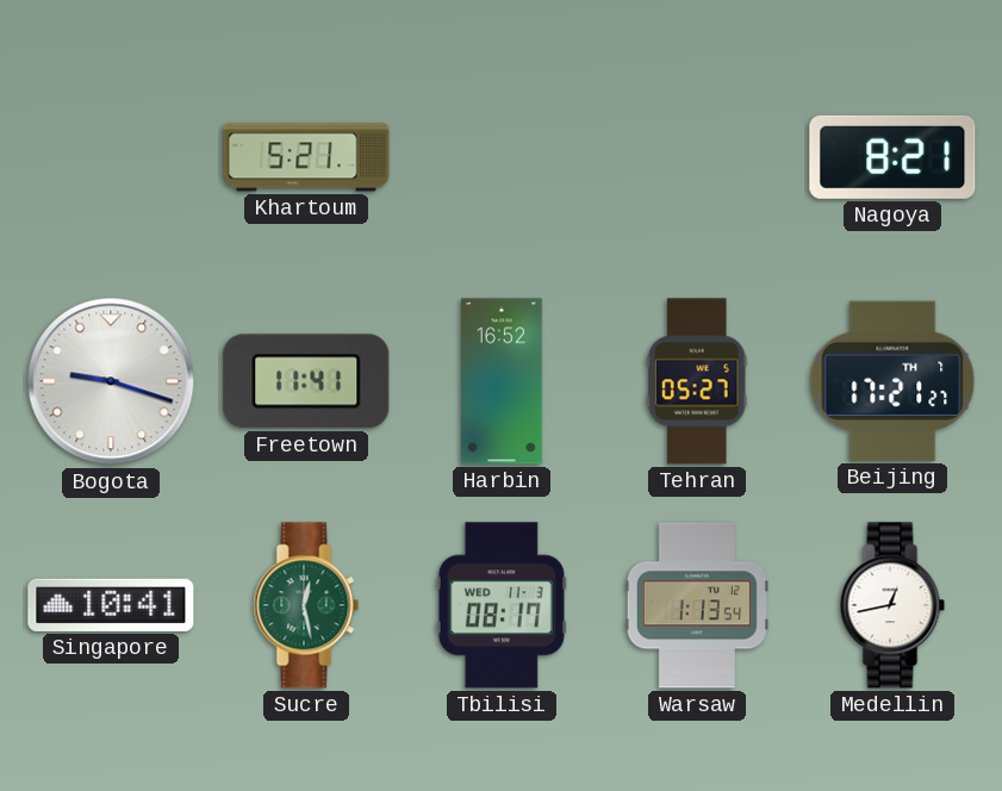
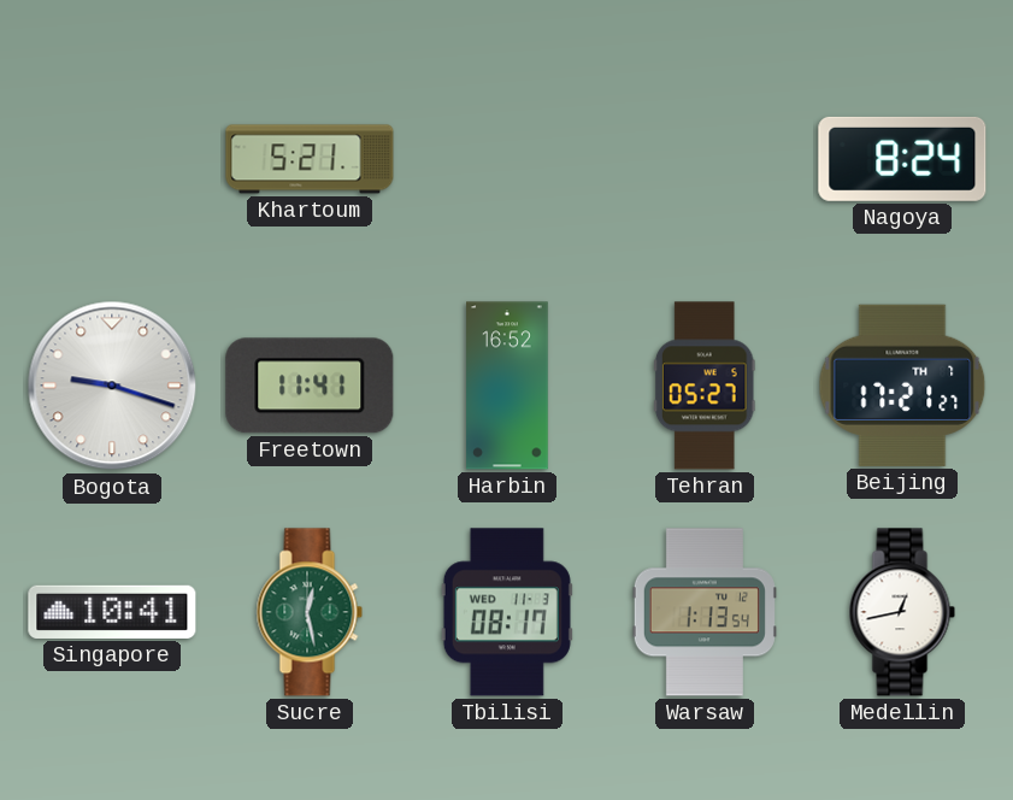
Nagoya: 8:21 -> 8:24 (902, 159)
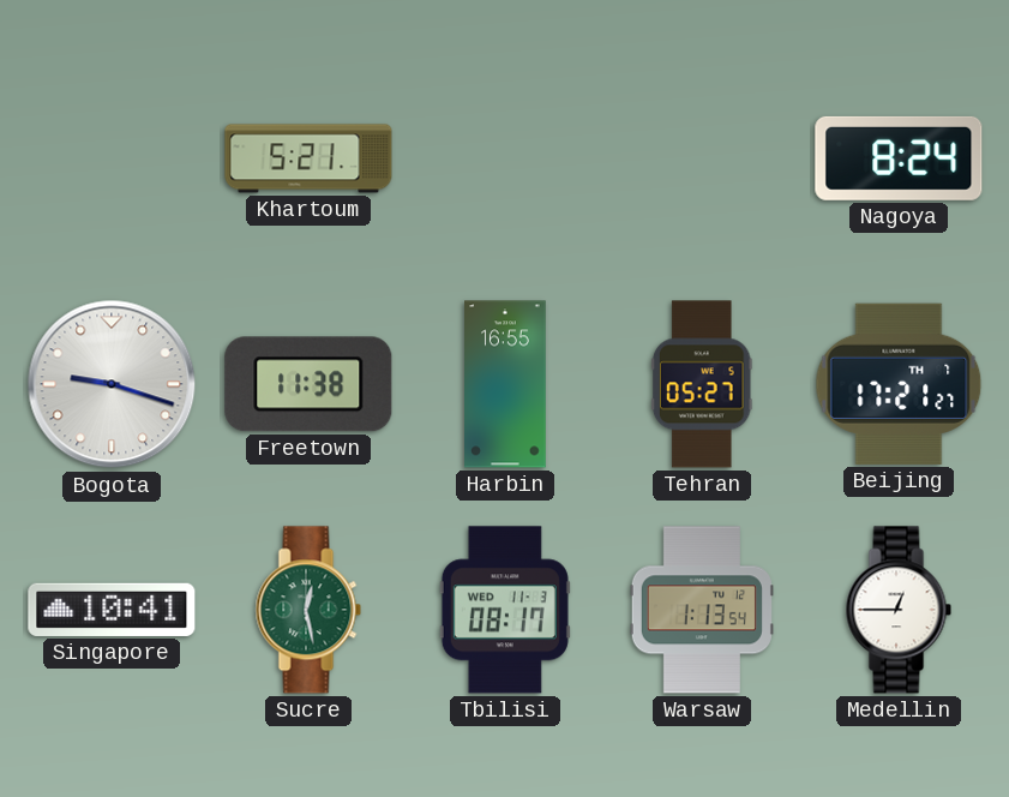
Freetown: 11:41 -> 11:38 (308, 384)
Harbin: 16:52 -> 16:55 (505, 384)
Medellin: 12:43 -> 12:45 (899, 610)
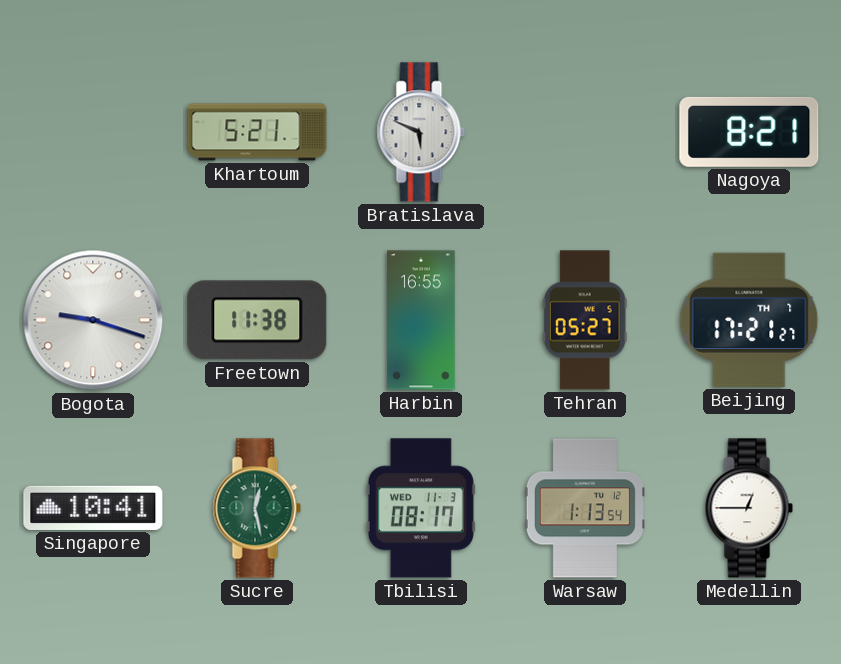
Bratislava: none -> 5:49 (421, 132)
Nagoya: 8:24 -> 8:21 (749, 132)
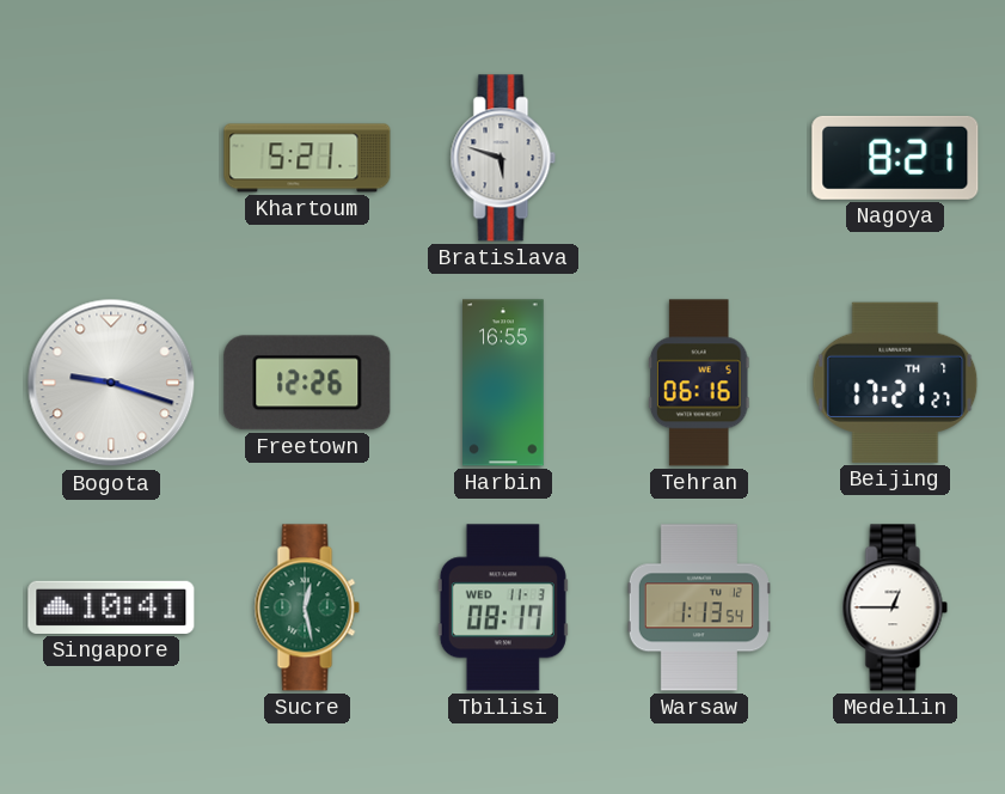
Bratislava: 5:49 -> 5:48 (503, 158)
Freetown: 11:38 -> 12:26 (307, 383)
Tehran: 05:27 -> 06:16 (699, 383)
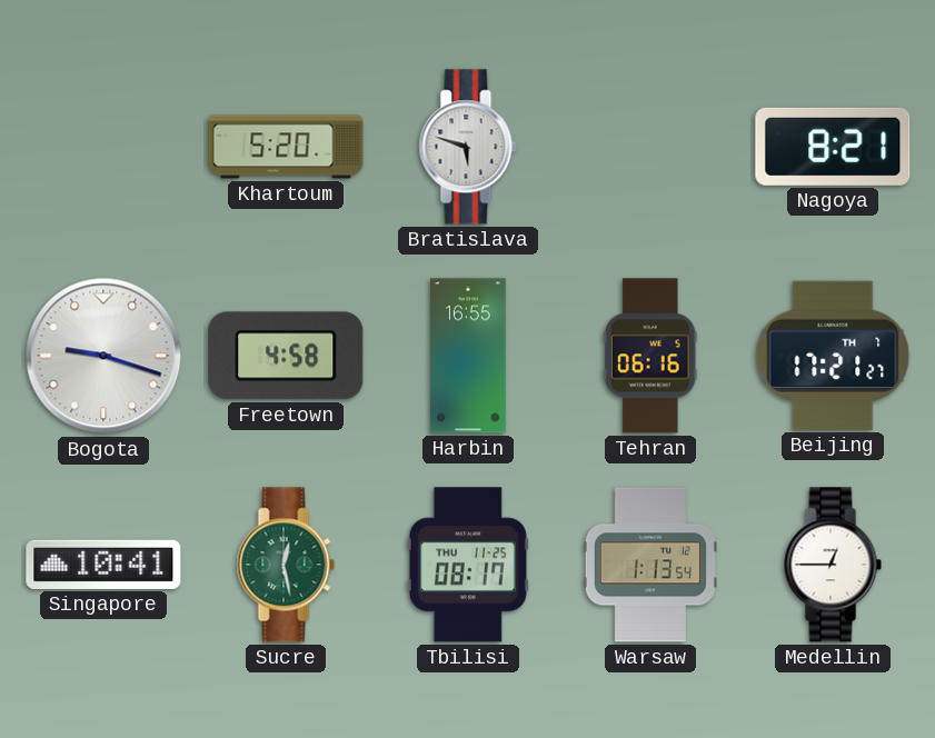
Khartoum: 5:21 -> 5:20 (286, 147)
Freetown: 12:26 -> 4:58 (286, 356)
Tbilisi date: WED 11-3 -> THU 11-25 (468, 565)
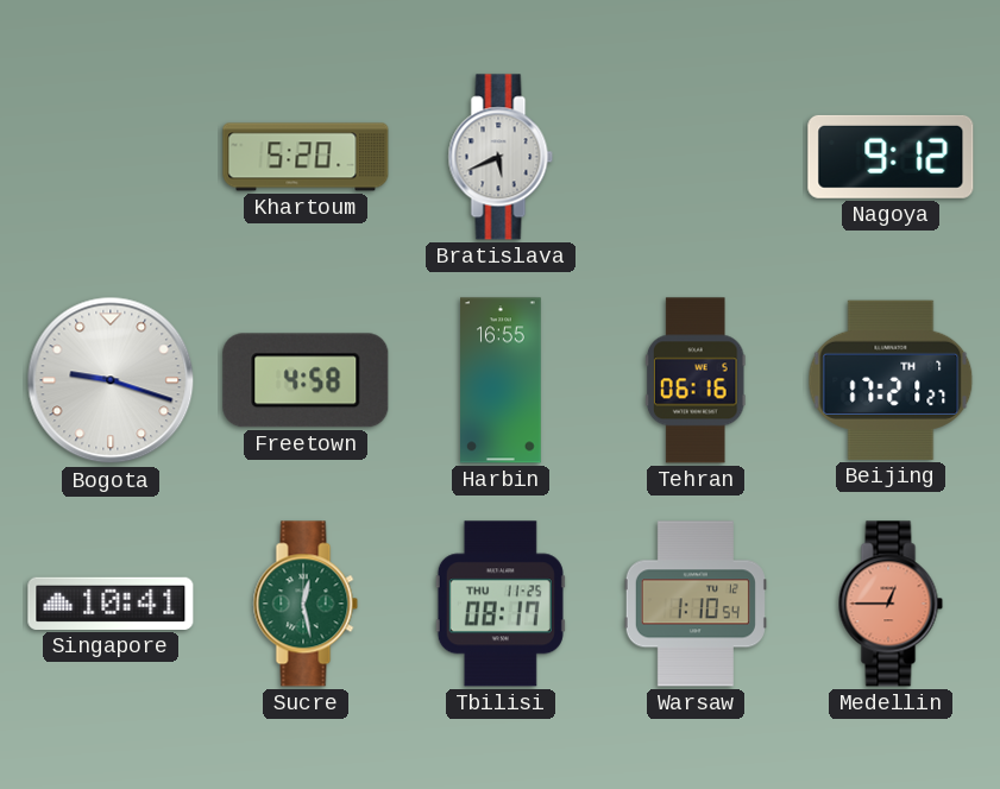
Bratislava: 5:48 -> 5:41 (501, 157)
Nagoya: 8:21 -> 9:12 (891, 157)
Warsaw: 1:13 -> 1:10 (696, 604)
Medellin dial: white -> salmon (891, 604)
